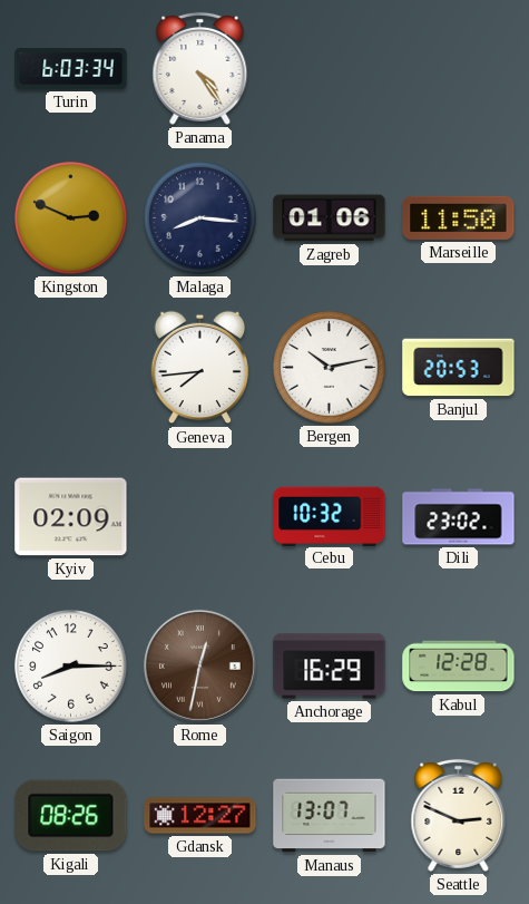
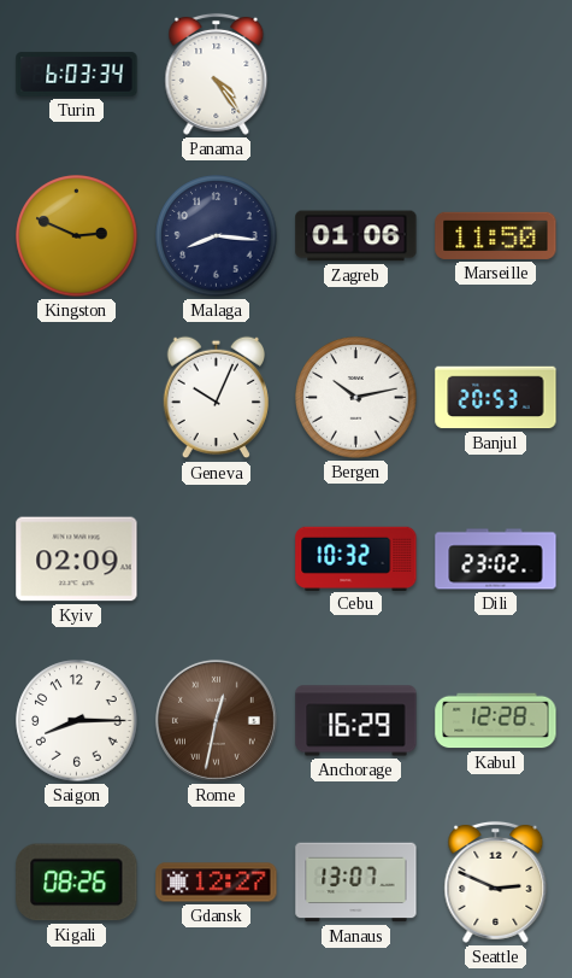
Geneva: 7:44 -> 10:04 (217, 398)
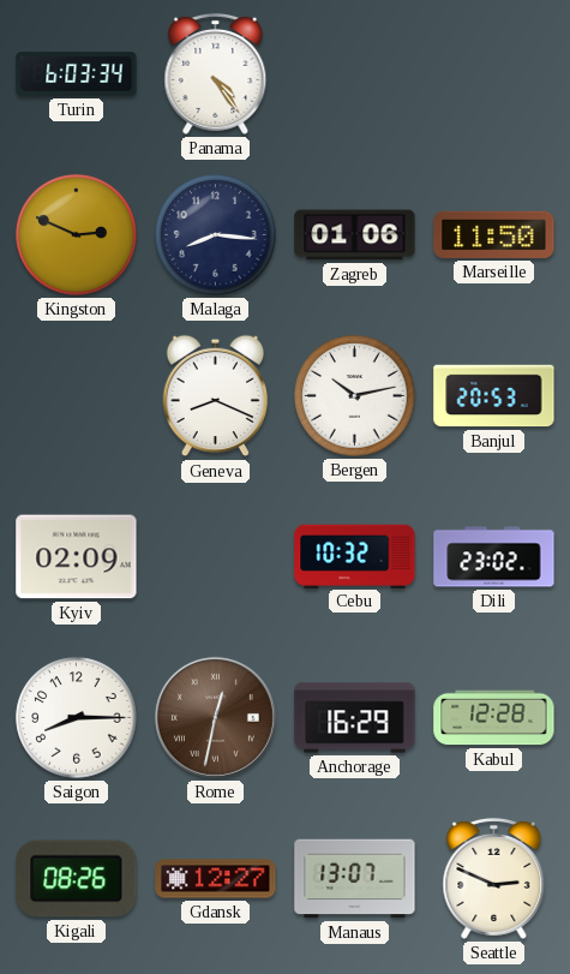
Geneva: 10:04 -> 8:19 (216, 396)
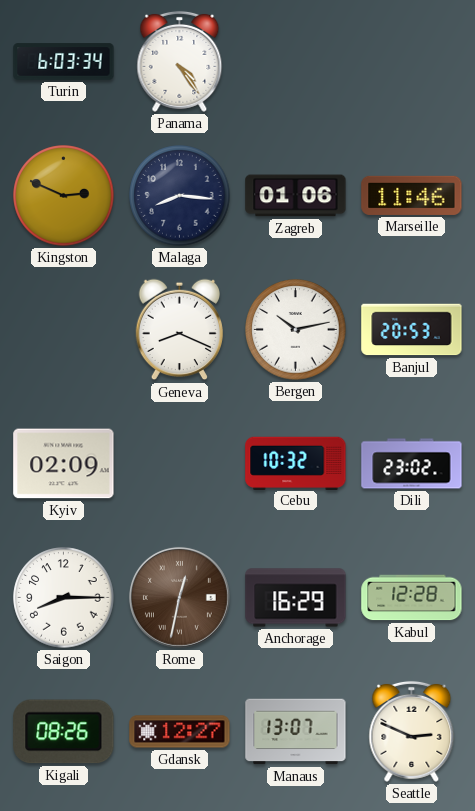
Marseille: 11:50 -> 11:46 (412, 195)
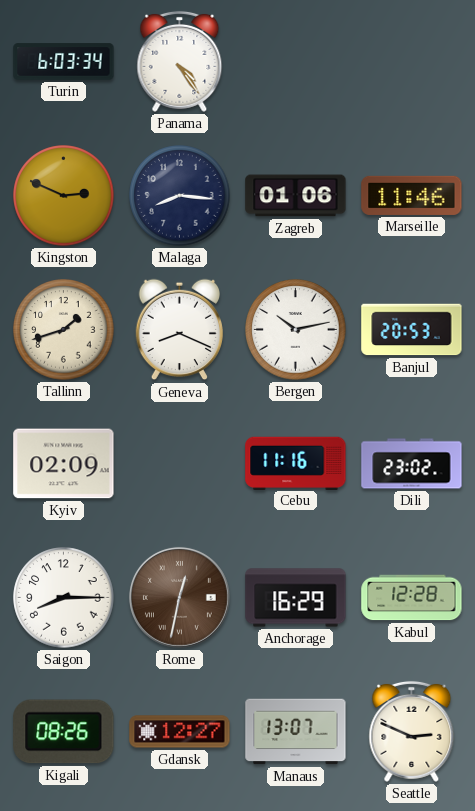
Tallinn: none -> 1:42 (64, 330)
Cebu: 10:32 -> 11:16 (296, 463)
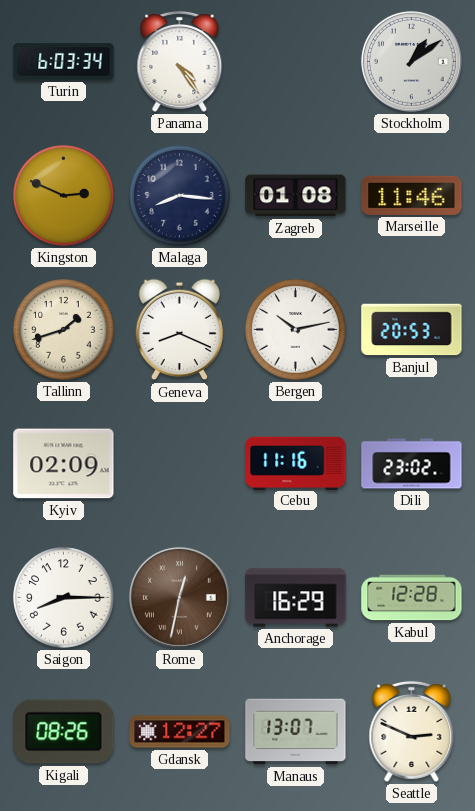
Stockholm: none -> 1:09 (411, 61)
Zagreb: 01:06 -> 01:08 (296, 196)
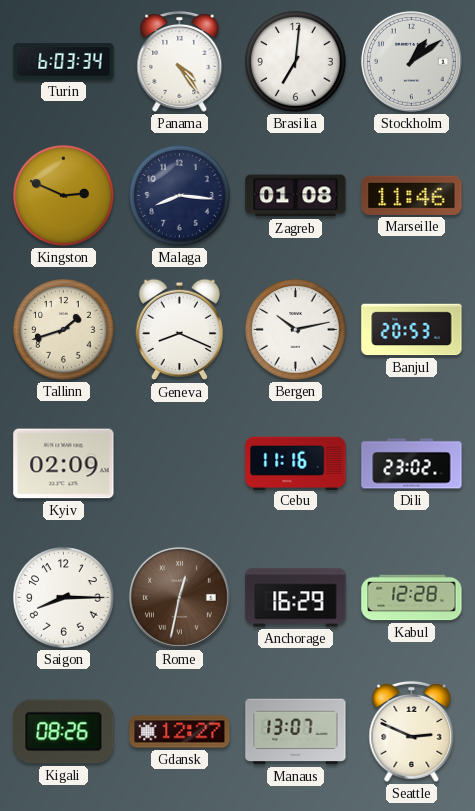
Brasilia: none -> 7:01 (296, 62)
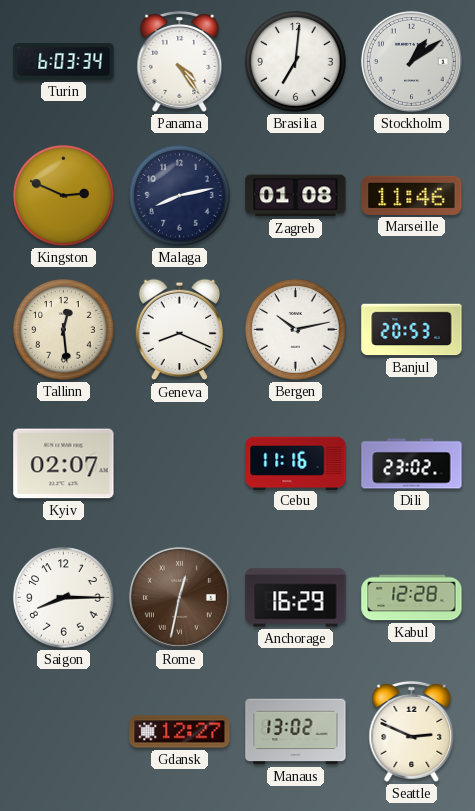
Malaga: 8:16 -> 8:13 (180, 196)
Tallinn: 1:42 -> 12:29 (64, 330)
Kyiv: 02:09 -> 02:07 (64, 464)
Kigali: 08:26 -> none (64, 732)
Manaus: 13:07 -> 13:02 (296, 732)
